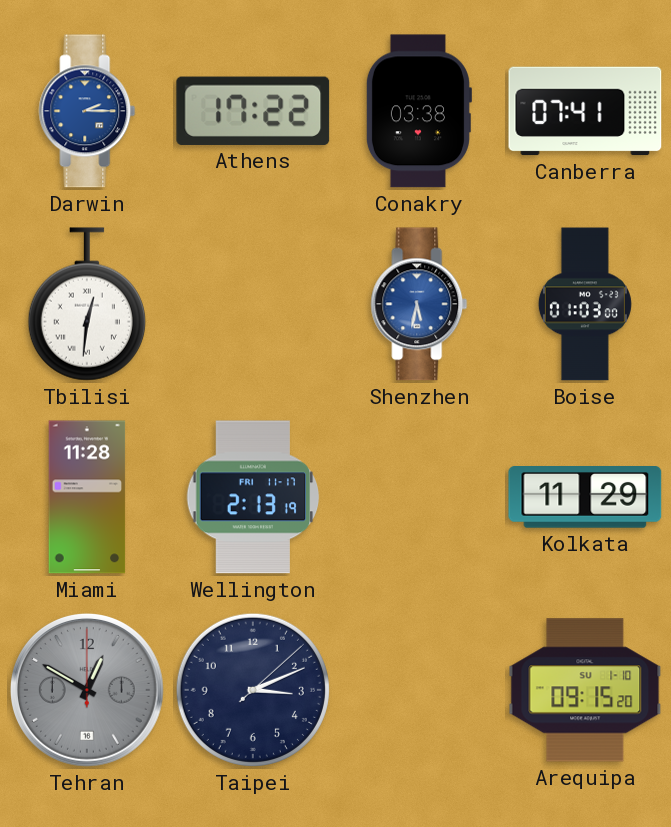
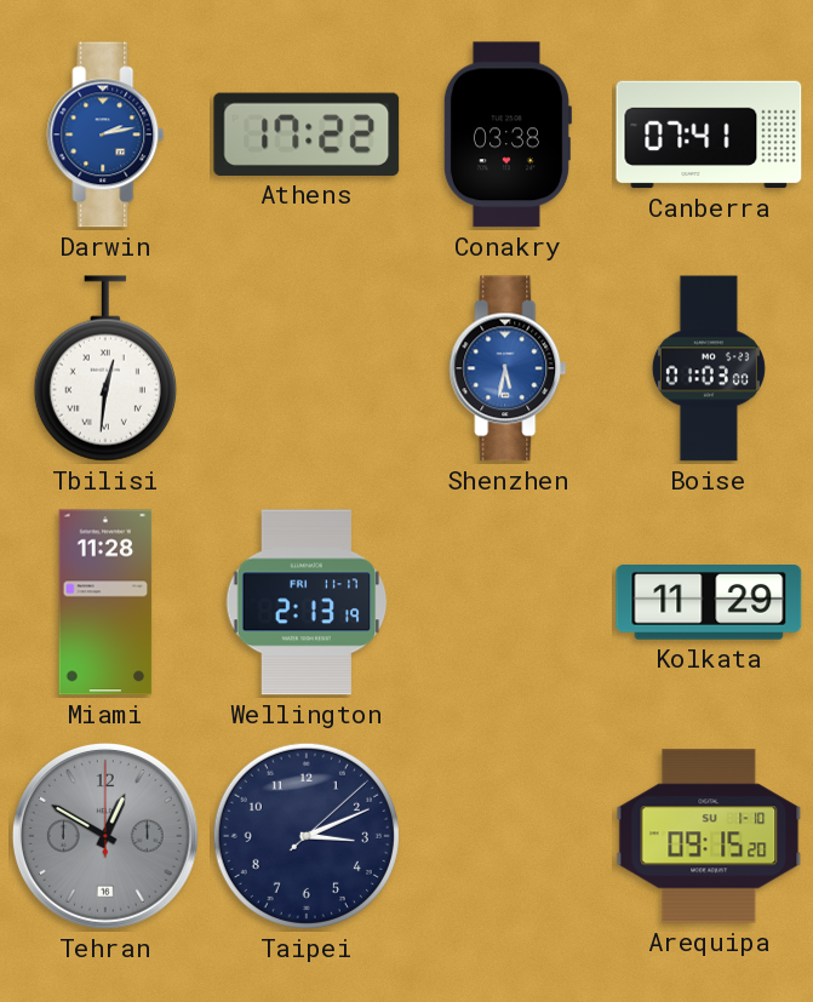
Darwin: 2:15 -> 2:13 (105, 134)
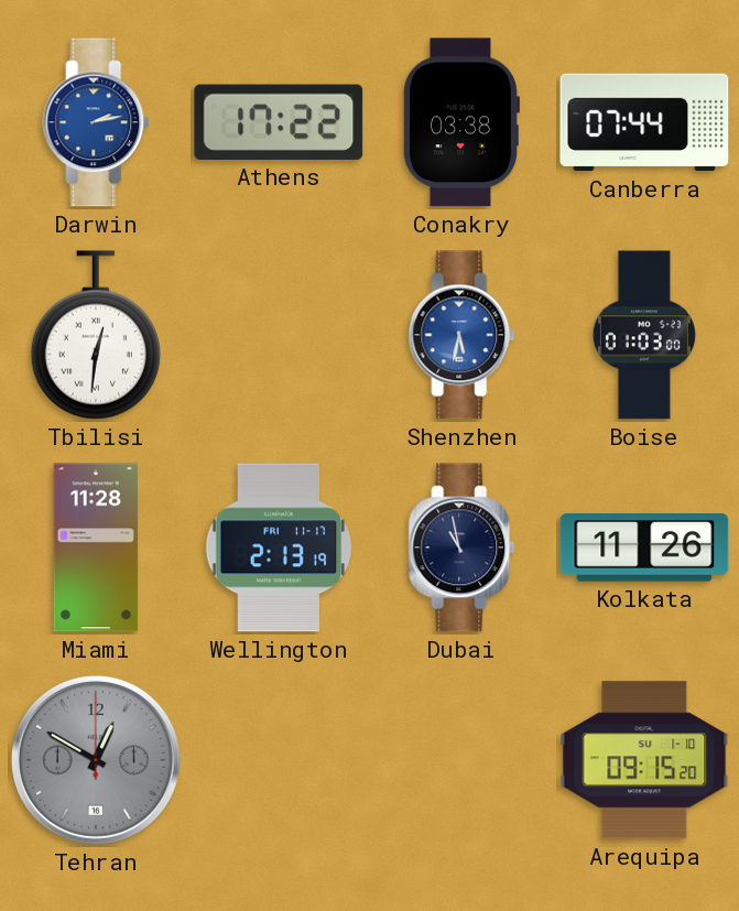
Canberra: 07:41 -> 07:44 (644, 122)
Dubai: none -> 10:58 (461, 547)
Kolkata: 11:29 -> 11:26 (644, 547)
Taipei: 3:11 -> none (307, 836)
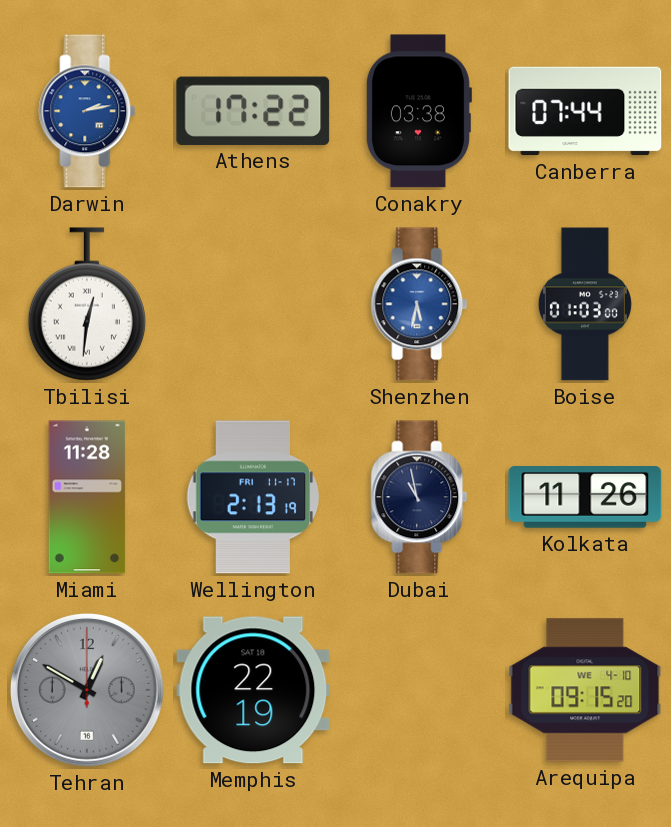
Memphis: none -> 22:19 (253, 690)
Arequipa date: SU 1-10 -> WE 4-10 (585, 690)
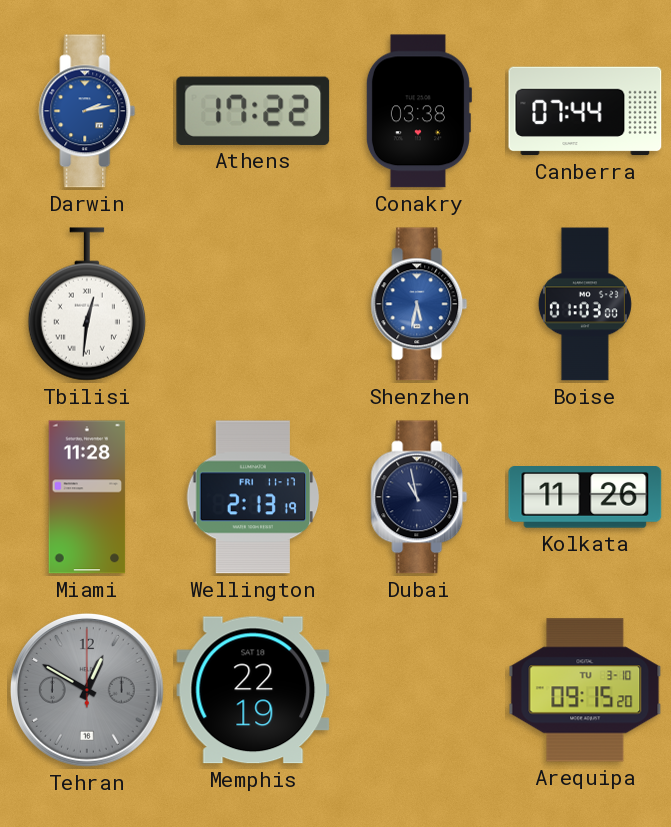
Arequipa date: WE 4-10 -> TU 3-10 (585, 690)
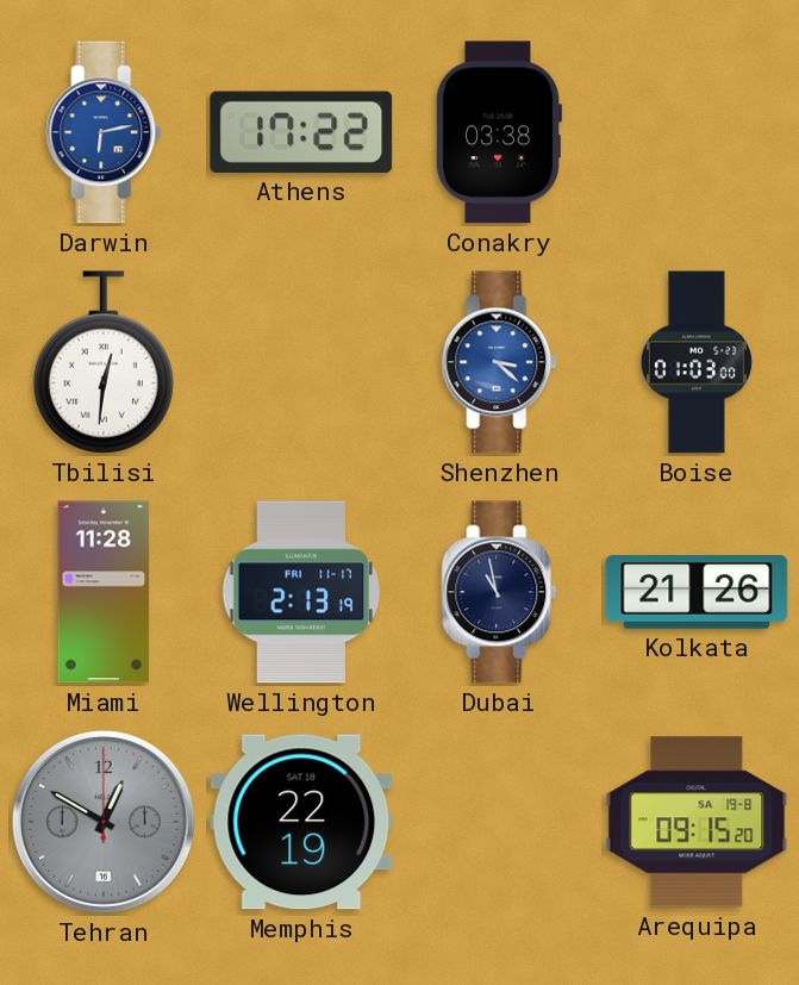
Darwin: 2:13 -> 6:13 (104, 132)
Canberra: 07:44 -> none (585, 111)
Shenzhen: 5:32 -> 3:22 (499, 362)
Kolkata: 11:26 -> 21:26 (697, 592)
Arequipa date: TU 3-10 -> SA 19-8 (697, 822)
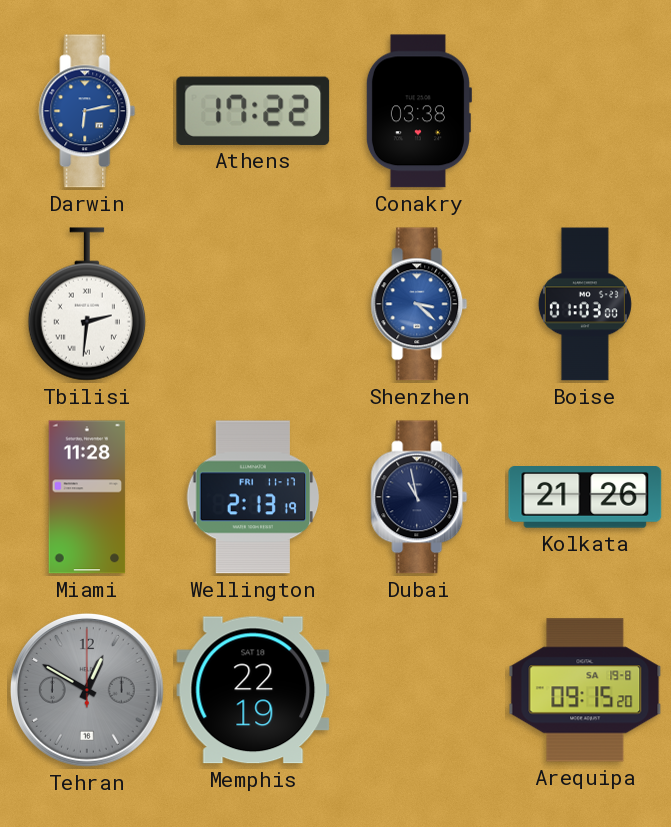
Tbilisi: 12:31 -> 2:31 (87, 304)
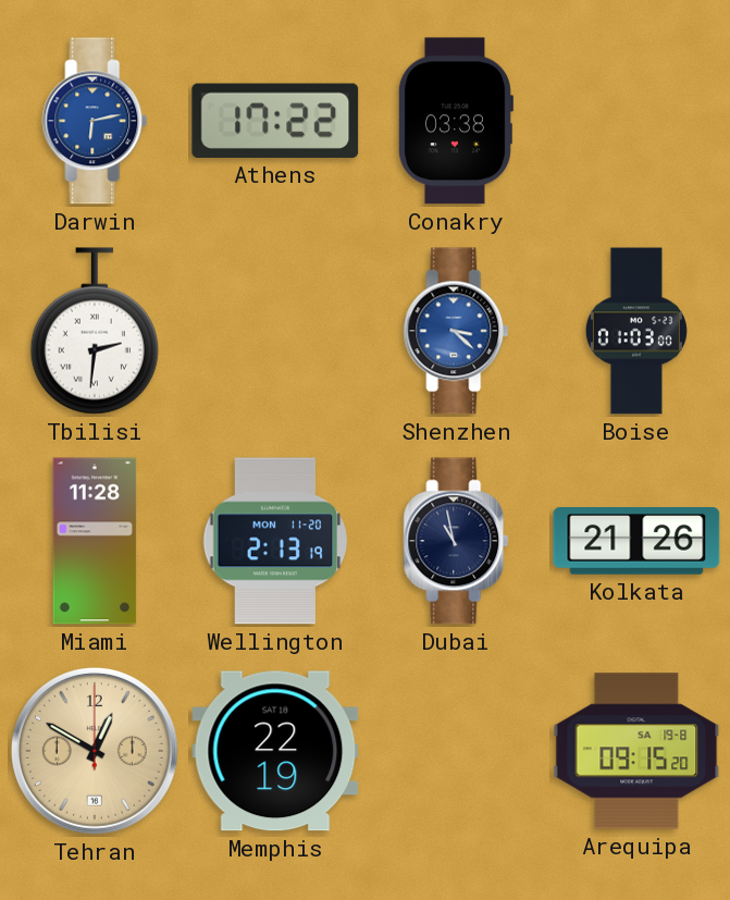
Wellington date: FRI 11-17 -> MON 11-20 (275, 541)
Tehran dial: grey -> champagne (95, 751)
